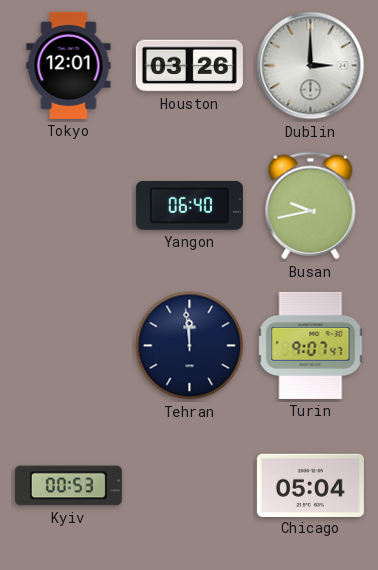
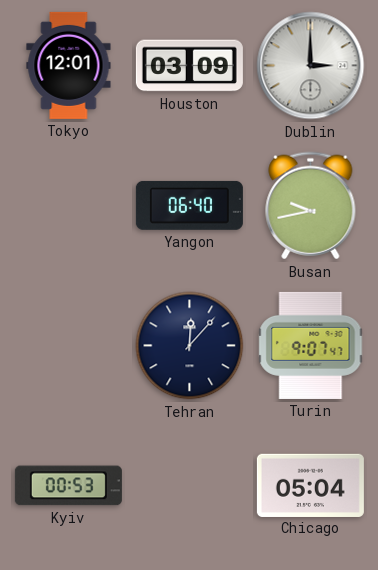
Houston: 03:26 -> 03:09 (189, 66)
Tehran: 11:59 -> 12:07 (190, 346)
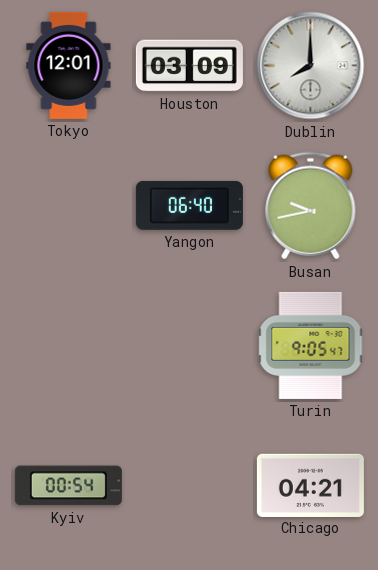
Dublin: 3:00 -> 8:00 (311, 66)
Tehran: 12:07 -> none (190, 346)
Turin: 9:07 -> 9:05 (311, 345)
Kyiv: 00:53 -> 00:54 (68, 486)
Chicago: 05:04 -> 04:21 (310, 485)
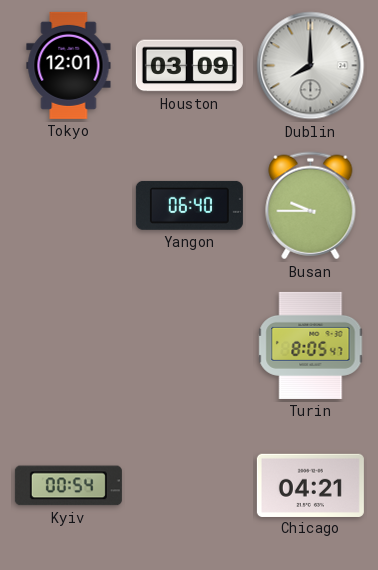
Busan: 9:43 -> 9:45 (311, 206)
Turin: 9:05 -> 8:05 (311, 345)
